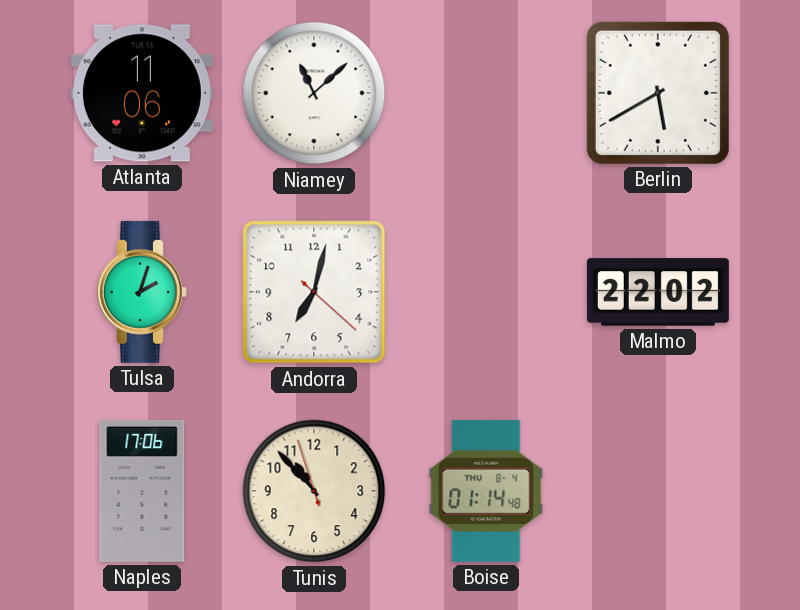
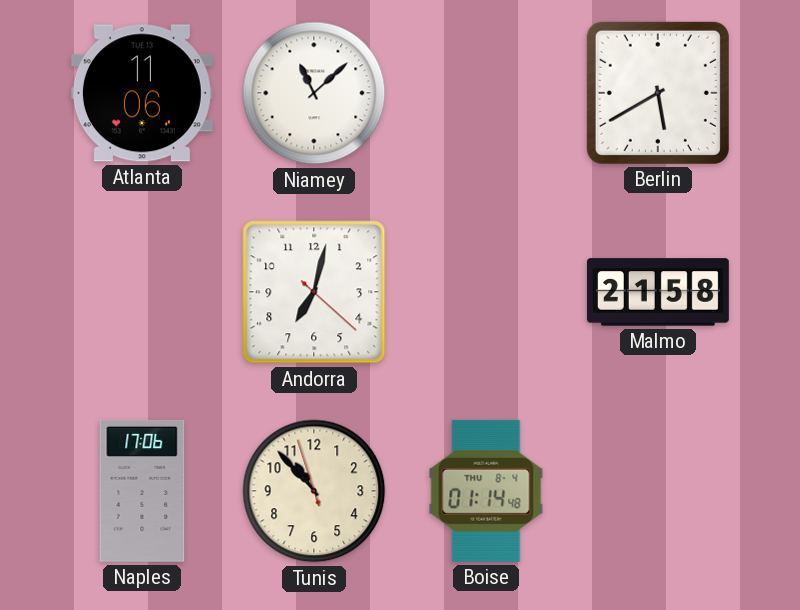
Tulsa: 2:03 -> none (142, 292)
Malmo: 22:02 -> 21:58 (658, 292)
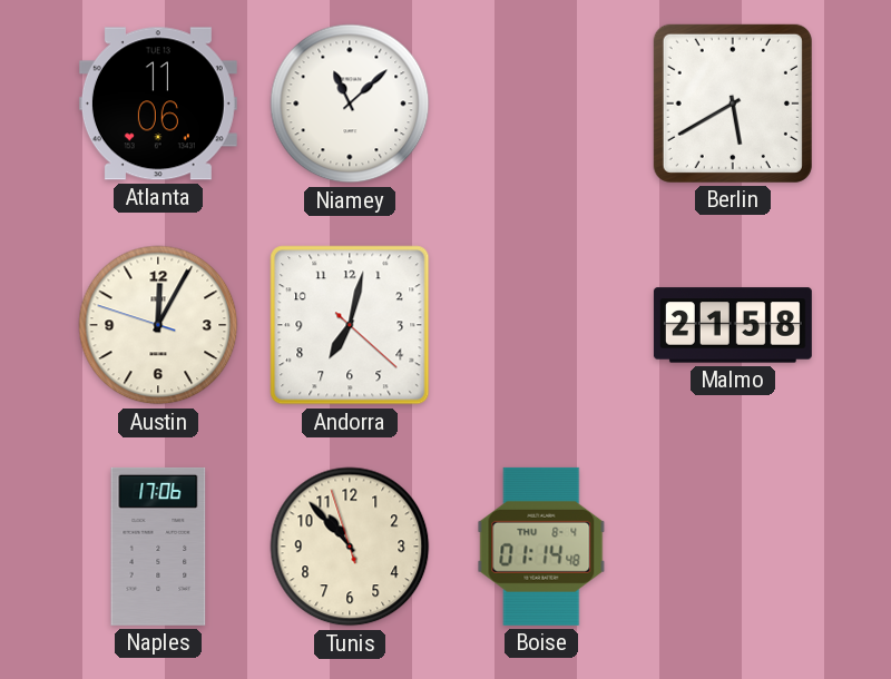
Austin: none -> 12:04 (158, 325)
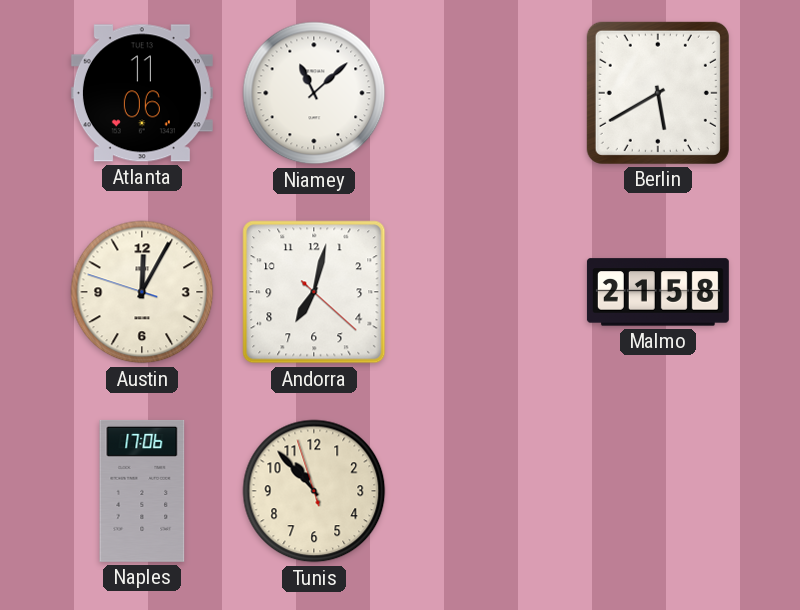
Boise: 01:14 -> none (541, 547)
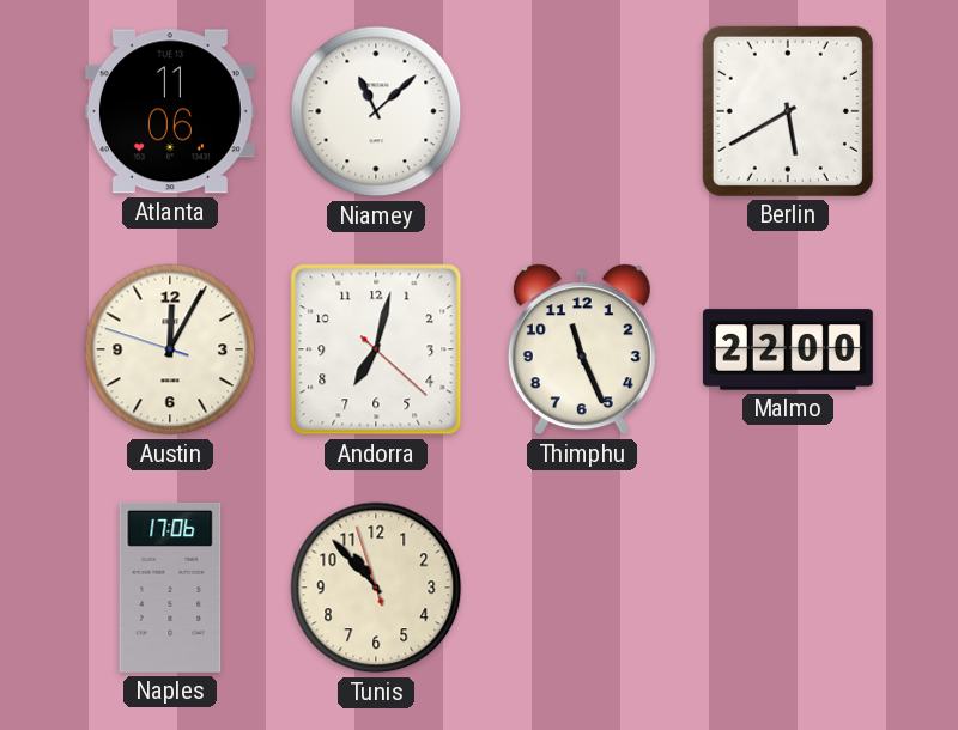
Thimphu: none -> 11:26 (582, 349)
Malmo: 21:58 -> 22:00 (788, 349)
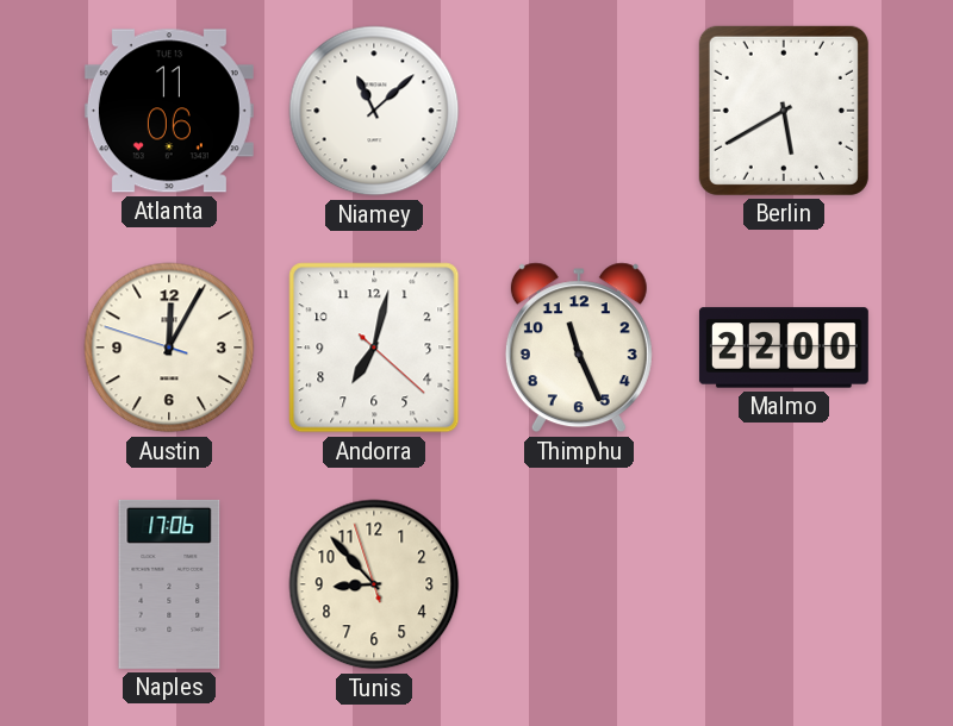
Tunis: 10:52 -> 8:52 (374, 584)
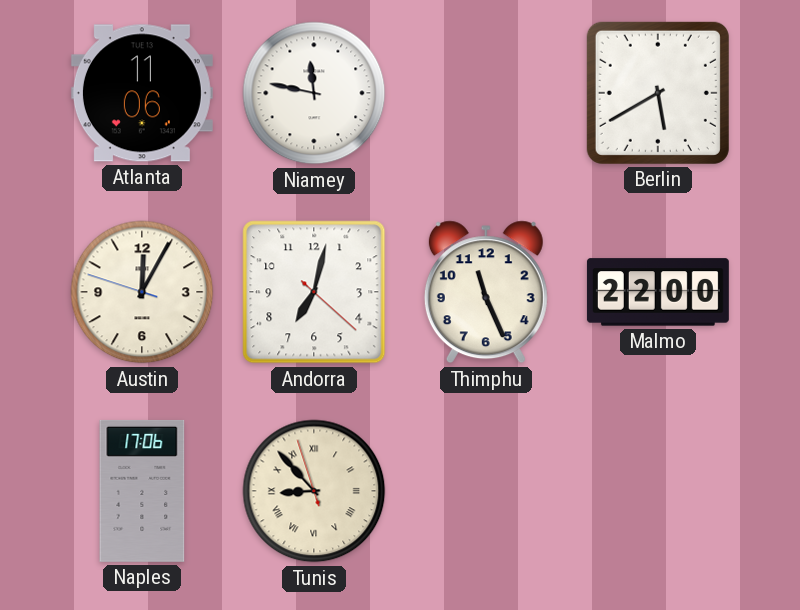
Niamey: 11:08 -> 11:47 (314, 93)
Tunis numerals: Arabic -> Roman (314, 491)
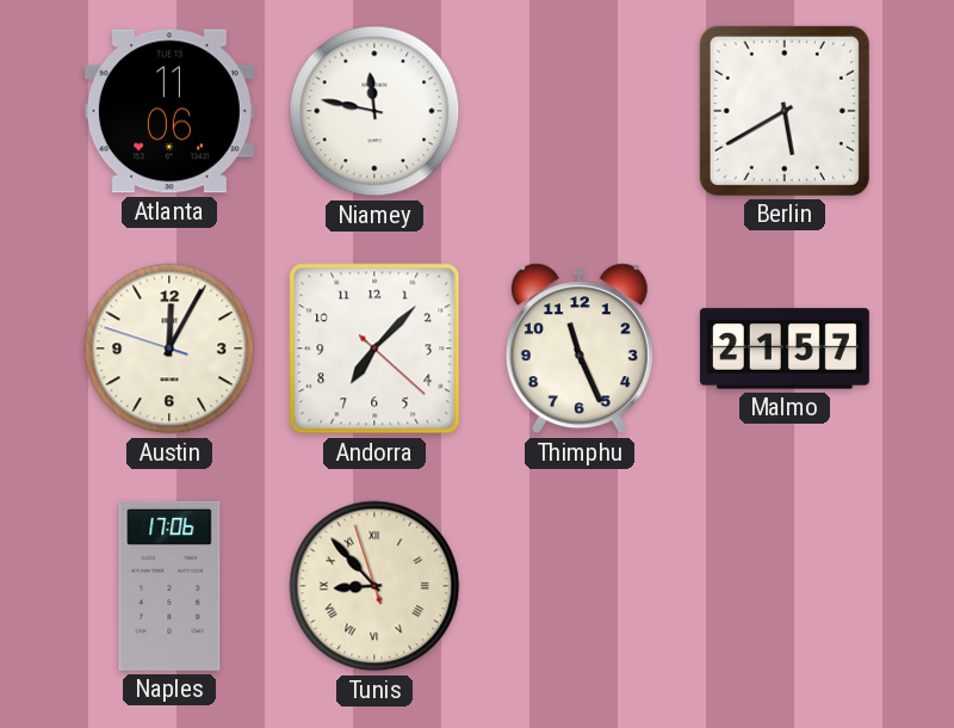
Andorra: 7:02 -> 7:07 (374, 348)
Malmo: 22:00 -> 21:57 (785, 348)
